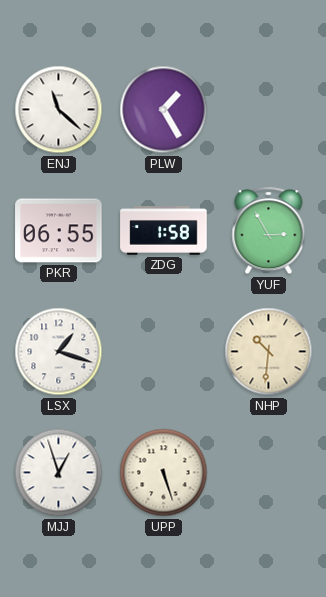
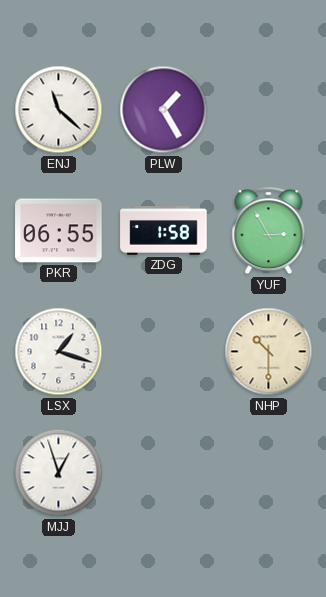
NHP: 10:31 -> 10:30 (269, 352)
UPP: 5:27 -> none (164, 473)
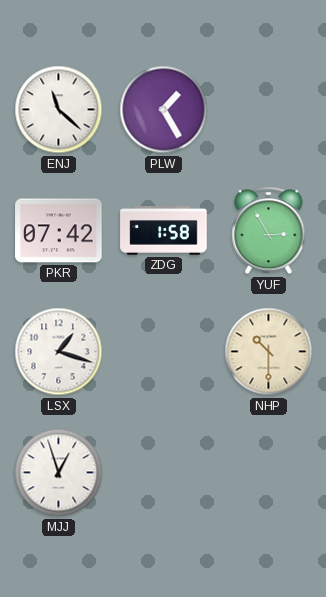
PKR: 06:55 -> 07:42 (59, 231)
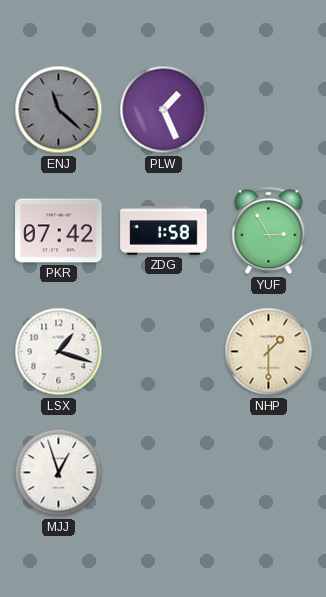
ENJ dial: white -> grey (59, 110)
PLW: 1:25 -> 1:26 (164, 110)
NHP: 10:30 -> 1:30 (269, 352)
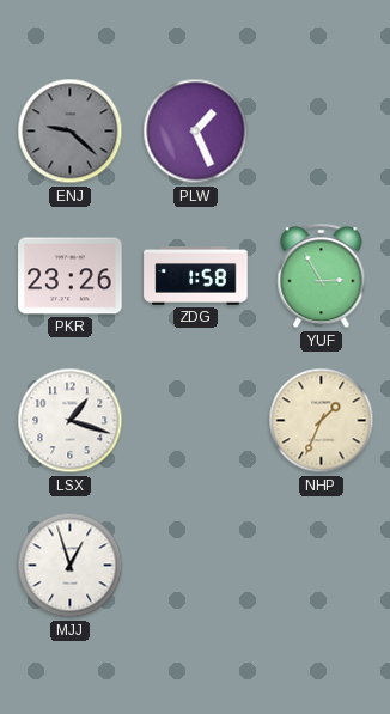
ENJ: 11:22 -> 9:22 (71, 132)
PKR: 07:42 -> 23:26 (71, 276)
NHP: 1:30 -> 1:34 (322, 421)
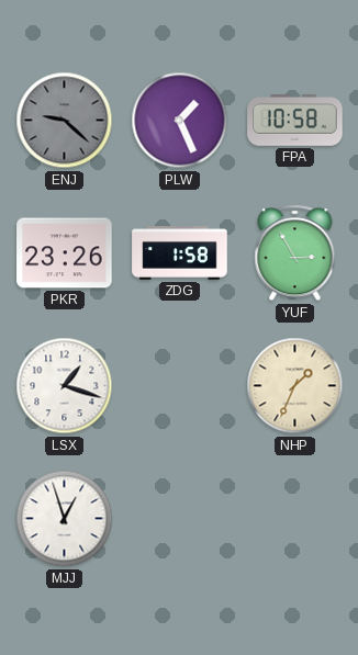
FPA: none -> 10:58 (295, 120)
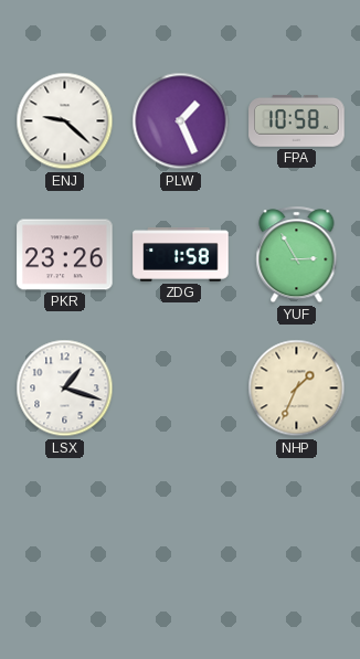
ENJ dial: grey -> white (65, 121)
MJJ: 12:57 -> none (65, 519)
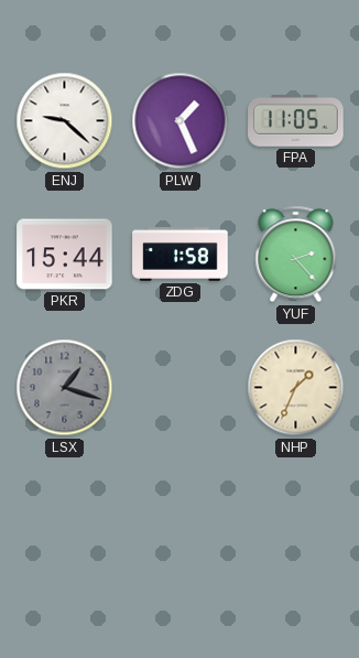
FPA: 10:58 -> 11:05 (296, 120)
PKR: 23:26 -> 15:44 (65, 255)
YUF: 2:55 -> 2:23 (296, 255)
LSX dial: white -> grey (65, 388)
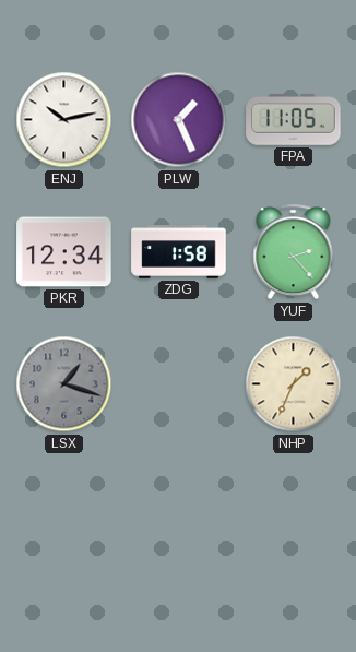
ENJ: 9:22 -> 10:13 (64, 120)
PKR: 15:44 -> 12:34 (64, 252)
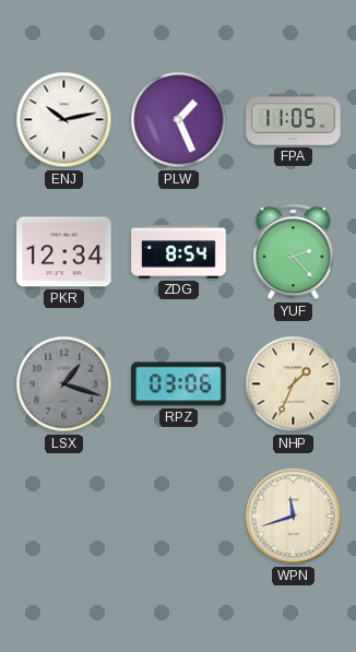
ZDG: 1:58 -> 8:54 (179, 252)
RPZ: none -> 03:06 (179, 384)
WPN: none -> 11:42 (294, 517)
